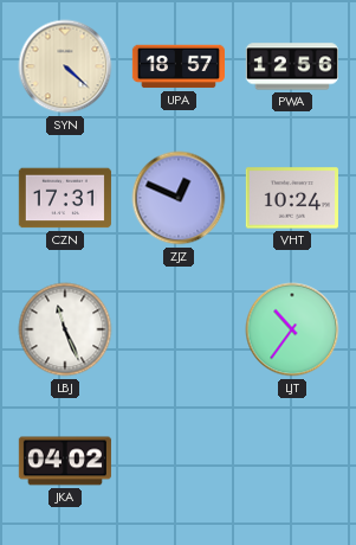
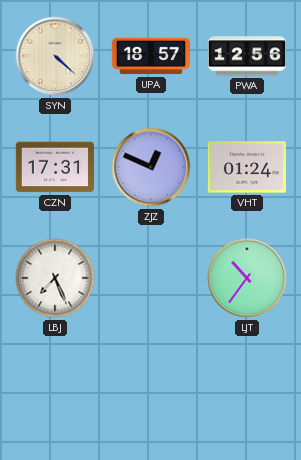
VHT: 10:24 -> 01:24 (247, 167)
LBJ: 11:26 -> 7:26 (55, 278)
JKA: 04:02 -> none (65, 461)
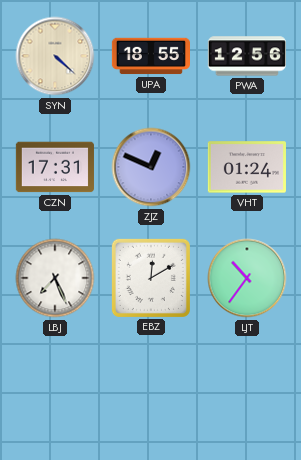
UPA: 18:57 -> 18:55 (150, 56)
EBZ: none -> 12:10 (151, 278)
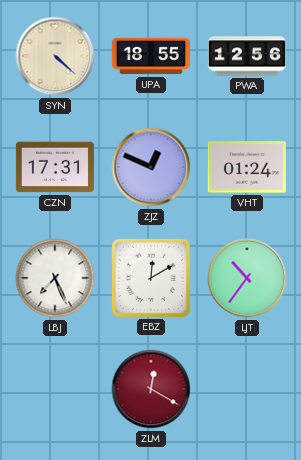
ZLM: none -> 12:20 (151, 389)
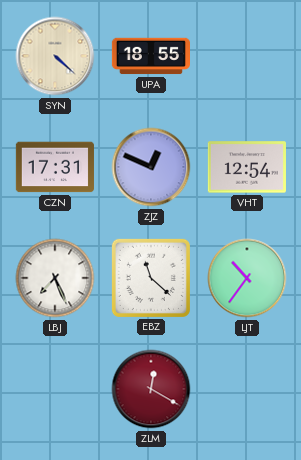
PWA: 12:56 -> none (247, 56)
VHT: 01:24 -> 12:54 (247, 167)
EBZ: 12:10 -> 11:22 (151, 278)
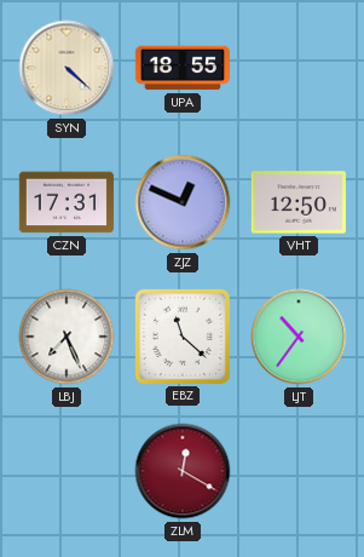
VHT: 12:54 -> 12:50 (299, 202)
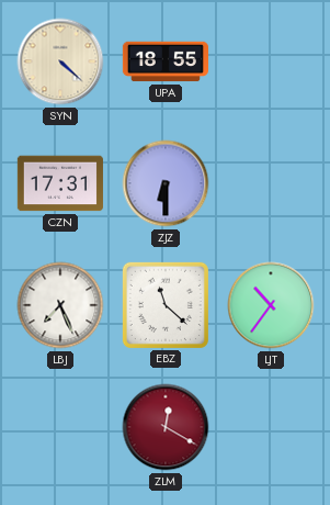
ZJZ: 12:49 -> 6:30 (166, 183)
VHT: 12:50 -> none (299, 202)
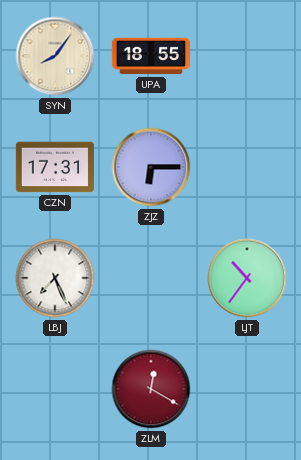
SYN: 4:22 -> 8:06 (55, 56)
ZJZ: 6:30 -> 6:15 (151, 167)
EBZ: 11:22 -> none (166, 305)
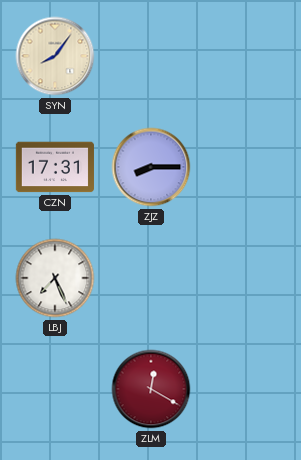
UPA: 18:55 -> none (150, 56)
ZJZ: 6:15 -> 8:15 (151, 167)
LJT: 10:36 -> none (247, 278)
